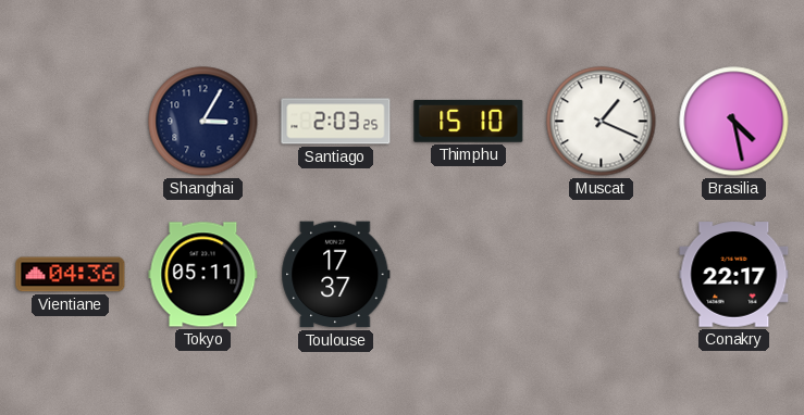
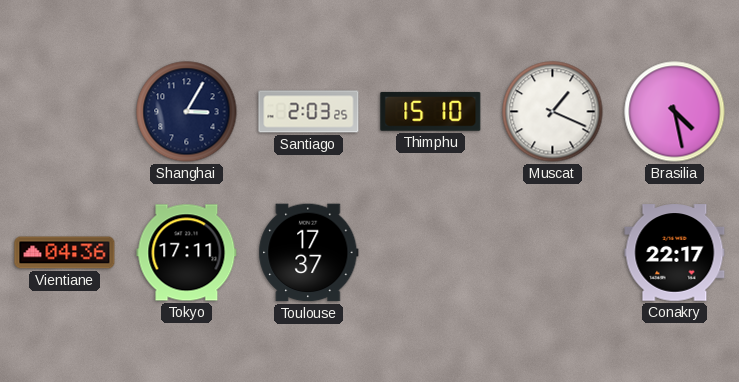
Tokyo: 05:11 -> 17:11 (187, 253)
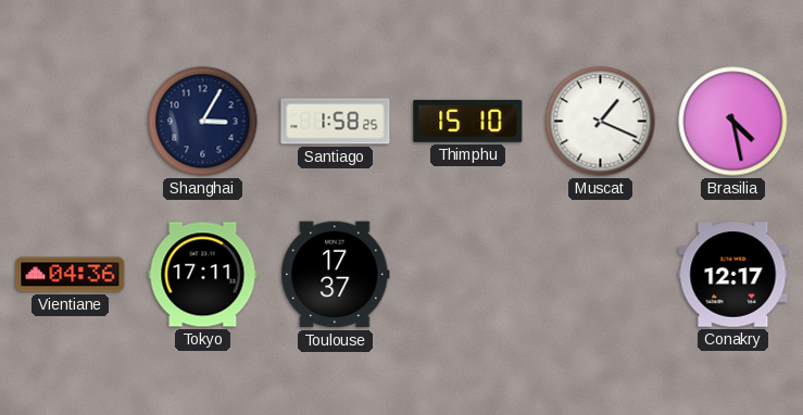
Santiago: 2:03 -> 1:58 (336, 122)
Conakry: 22:17 -> 12:17 (733, 275)
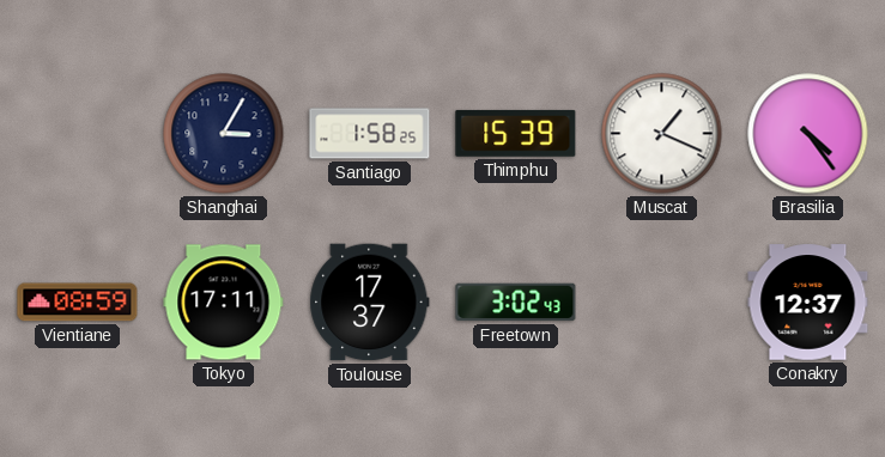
Thimphu: 15:10 -> 15:39 (516, 133)
Brasilia: 4:28 -> 4:24 (808, 134)
Vientiane: 04:36 -> 08:59 (78, 303)
Freetown: none -> 3:02 (516, 303)
Conakry: 12:17 -> 12:37 (808, 303)
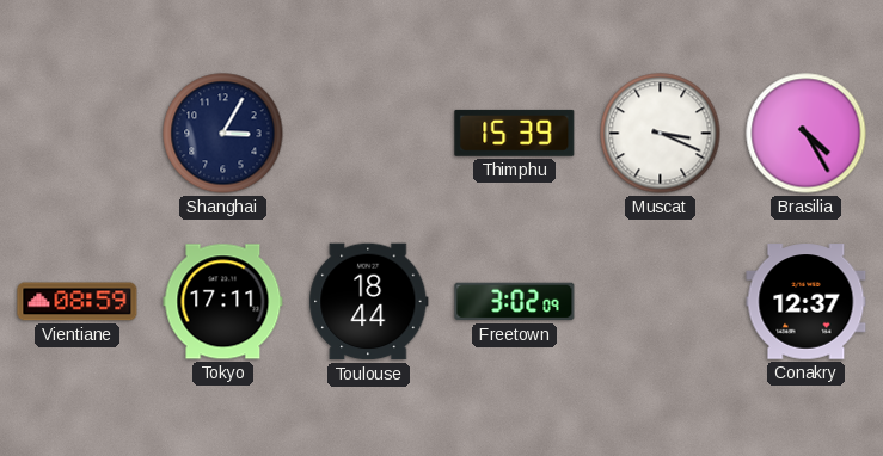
Santiago: 1:58 -> none (370, 134)
Muscat: 1:19 -> 3:19 (661, 134)
Brasilia: 4:24 -> 4:25 (807, 134)
Toulouse: 17:37 -> 18:44 (369, 302)
Freetown: 3:02:43 -> 3:02:09 (515, 302)
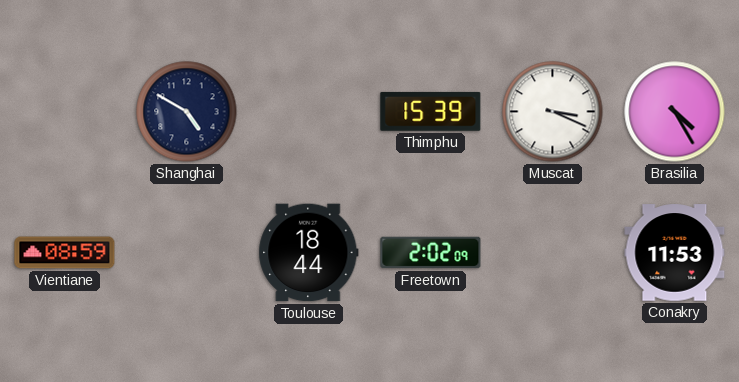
Shanghai: 3:05 -> 4:50 (187, 112)
Tokyo: 17:11 -> none (223, 302)
Freetown: 3:02 -> 2:02 (431, 253)
Conakry: 12:37 -> 11:53 (675, 253)
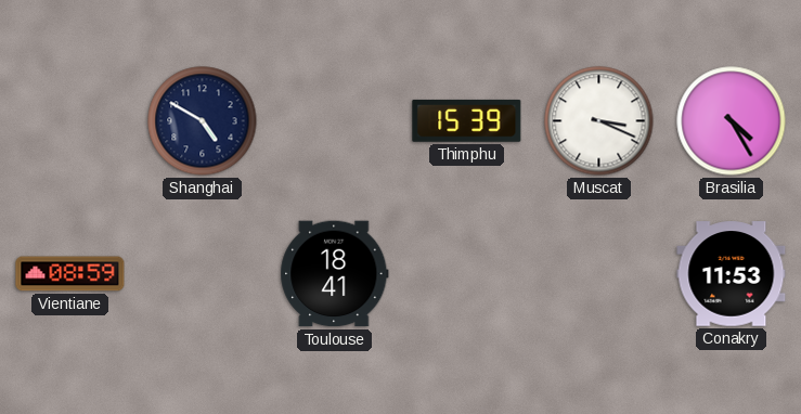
Toulouse: 18:44 -> 18:41 (335, 274)
Freetown: 2:02 -> none (431, 253)
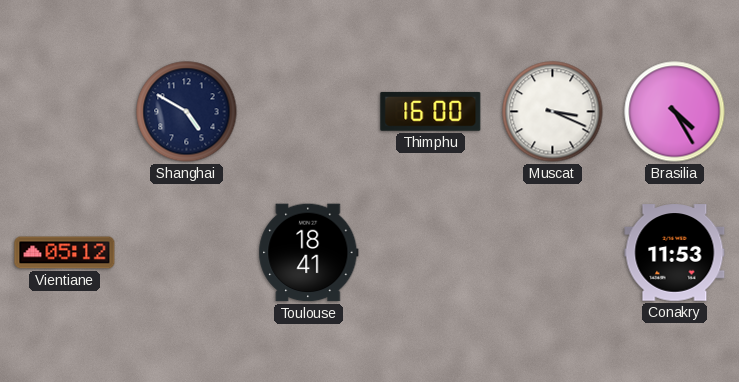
Thimphu: 15:39 -> 16:00 (431, 111)
Vientiane: 08:59 -> 05:12 (65, 253)
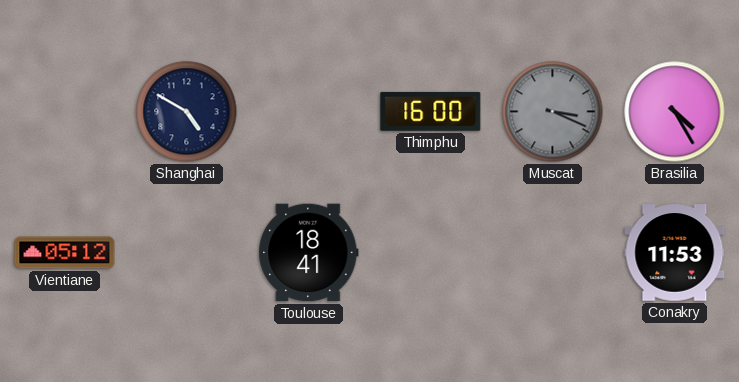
Muscat dial: white -> grey (553, 112)
